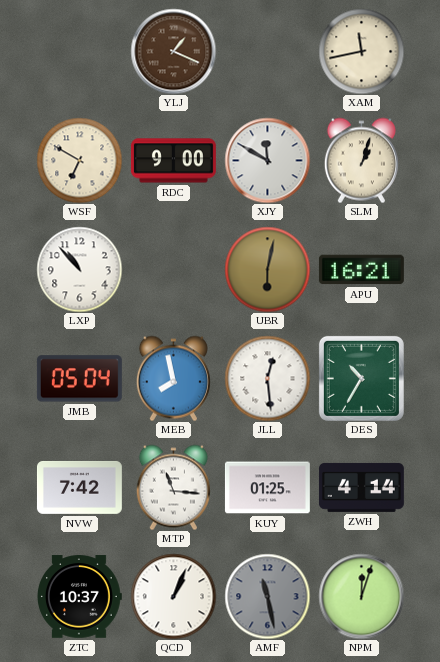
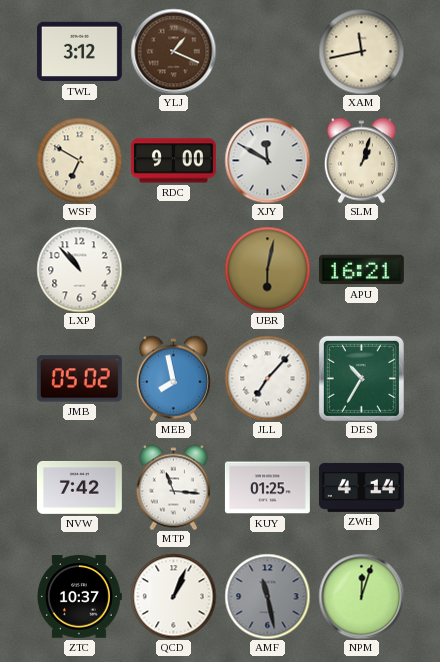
TWL: none -> 3:12 (79, 52)
JMB: 05:04 -> 05:02 (79, 379)
JLL: 12:29 -> 7:07 (267, 378)
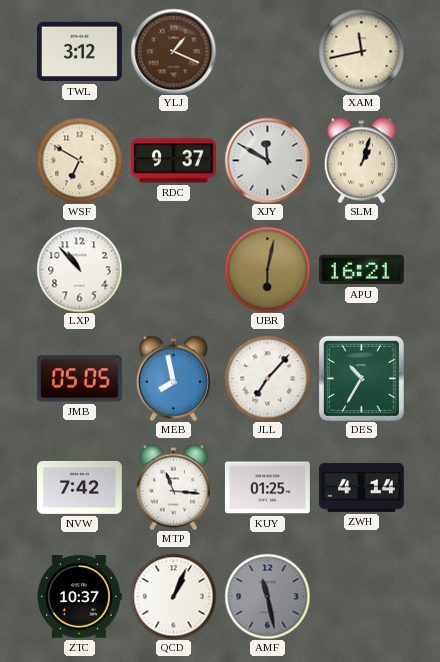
RDC: 9:00 -> 9:37 (173, 161)
JMB: 05:02 -> 05:05 (79, 379)
NPM: 12:03 -> none (361, 596)
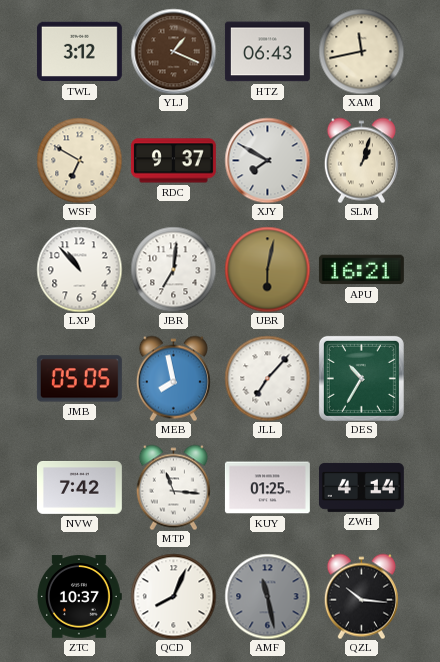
HTZ: none -> 06:43 (267, 52)
XJY: 11:50 -> 7:50 (267, 160)
JBR: none -> 7:01 (173, 269)
QCD: 1:04 -> 8:04 (173, 596)
QZL: none -> 10:16 (361, 596)
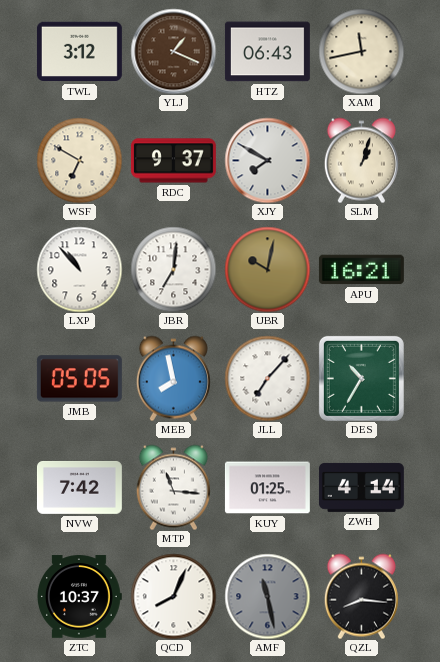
UBR: 6:02 -> 10:02 (267, 269)
QZL: 10:16 -> 8:16 (361, 596)
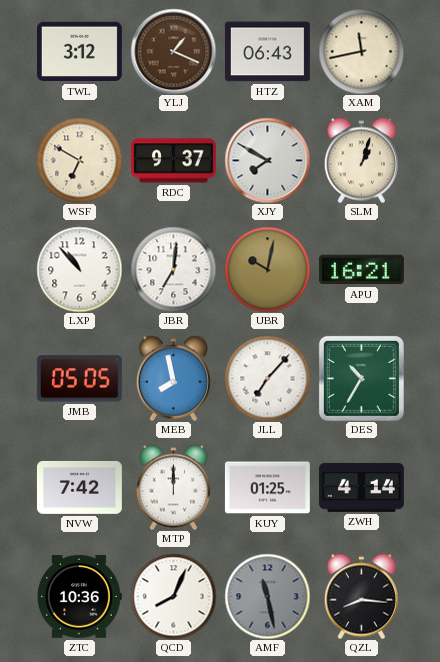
MTP: 11:16 -> 12:00 (173, 487)
ZTC: 10:37 -> 10:36 (79, 597)
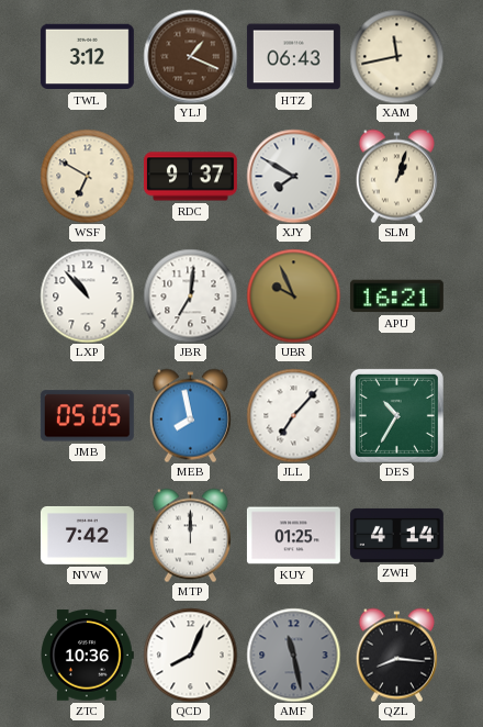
UBR: 10:02 -> 9:56 (293, 295)
